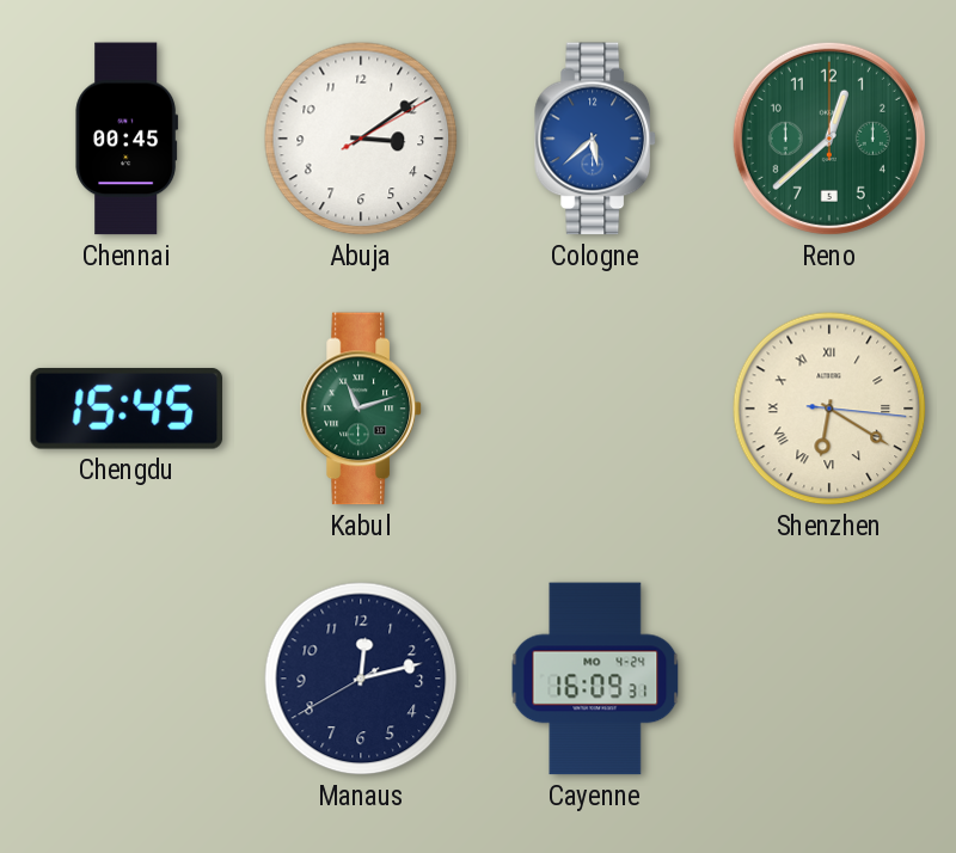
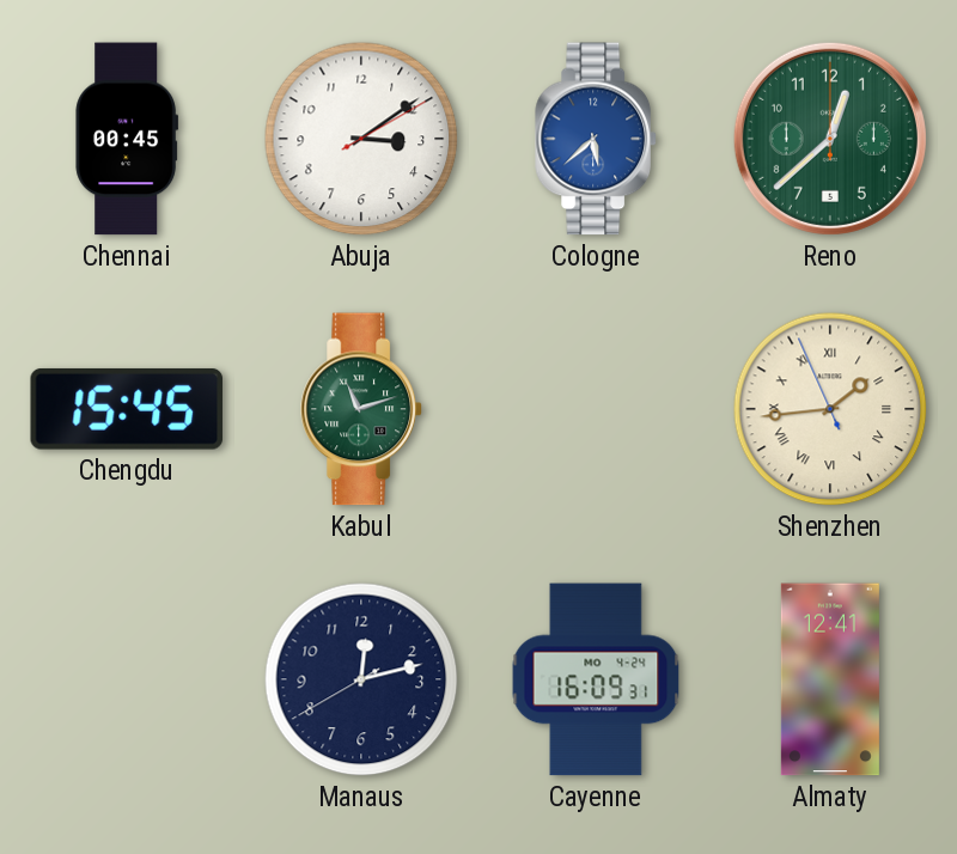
Shenzhen: 6:20 -> 1:43 (830, 409)
Almaty: none -> 12:41 (830, 679)
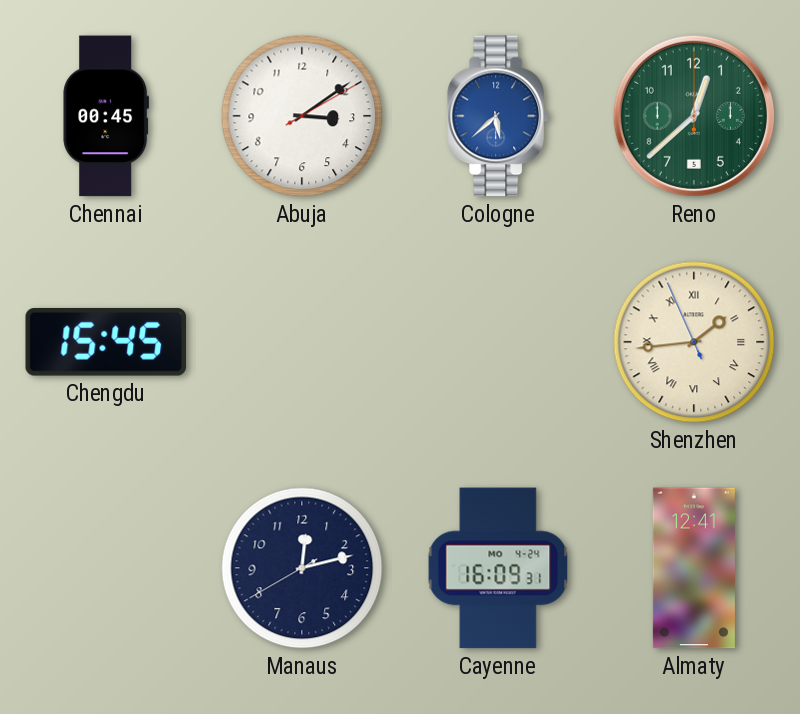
Kabul: 11:12 -> none (361, 409)
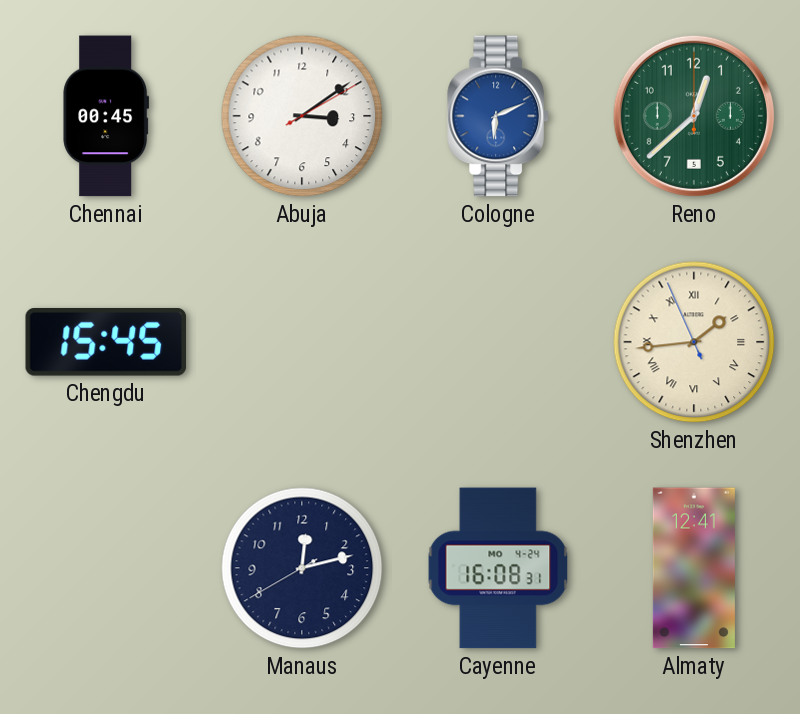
Cologne: 5:38 -> 6:11 (498, 116)
Cayenne: 16:09 -> 16:08 (498, 568)
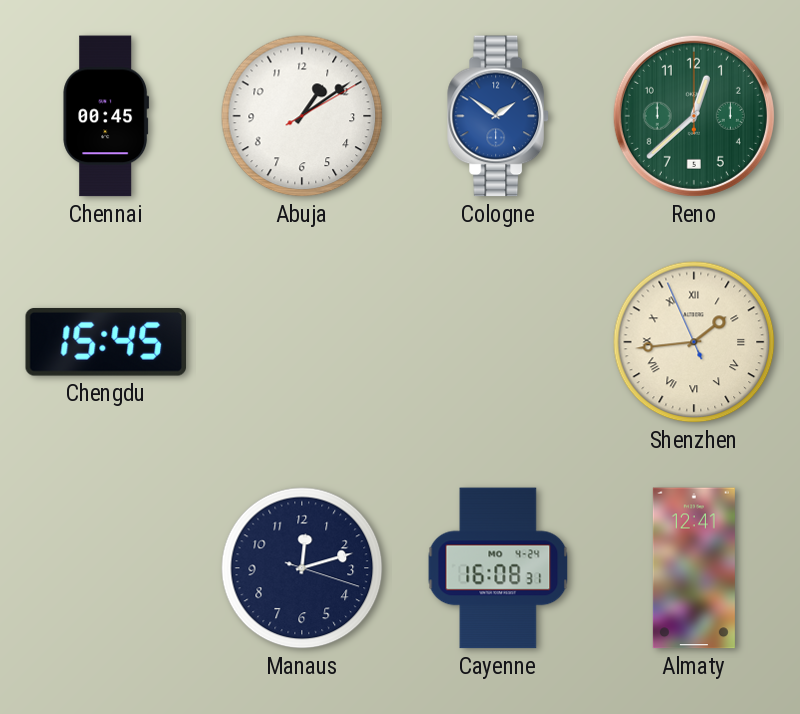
Abuja: 3:09 -> 1:09 (302, 116)
Cologne: 6:11 -> 1:51 (498, 116)
Manaus: 12:12:40 -> 12:12:18 (302, 568)
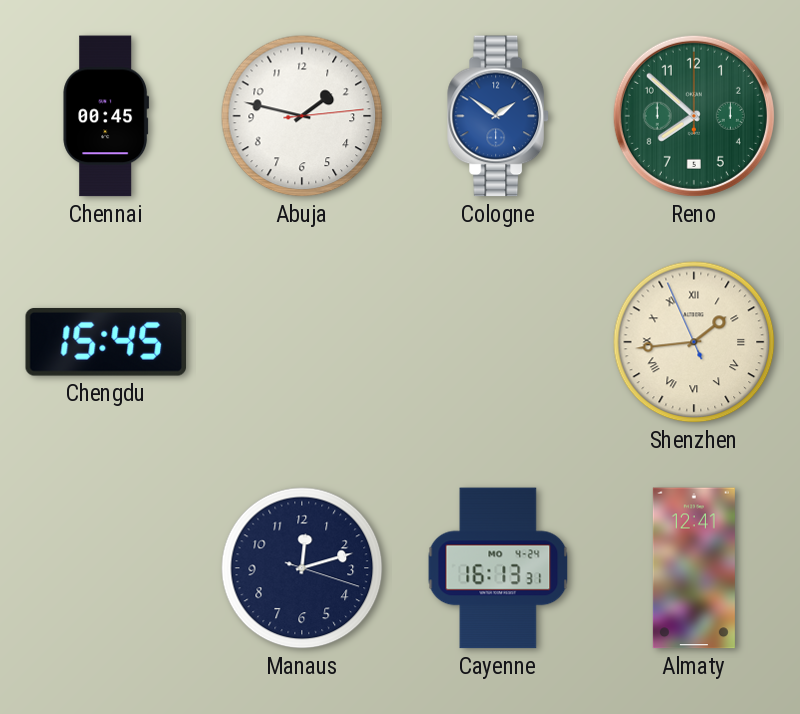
Abuja: 1:09 -> 1:47 (302, 116)
Reno: 12:38 -> 7:52 (694, 116)
Cayenne: 16:08 -> 16:13 (498, 568)
